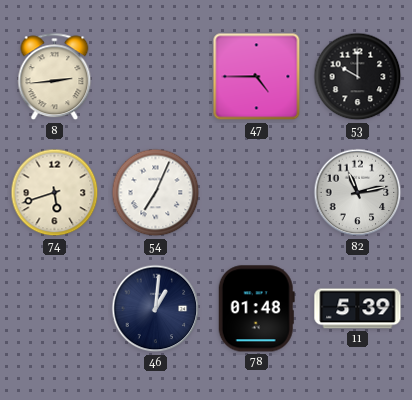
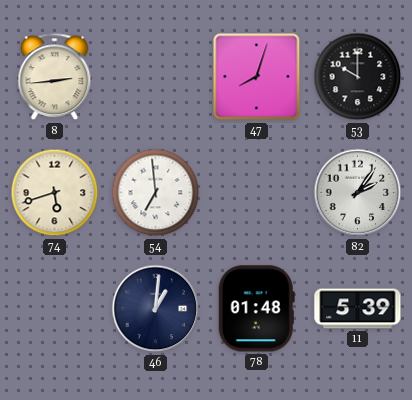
47: 4:45 -> 8:03 (257, 77)
54: 7:04 -> 6:59 (156, 193)
82: 11:13 -> 2:06 (358, 193)
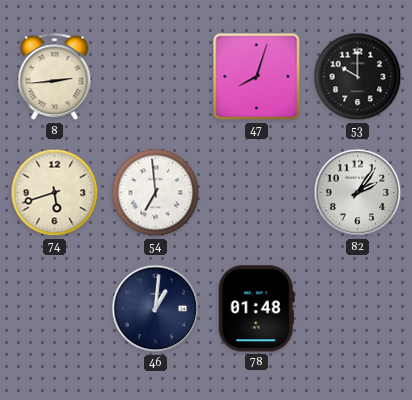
11: 5:39 -> none (358, 309)
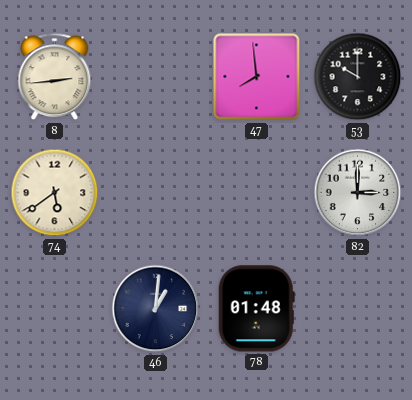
47: 8:03 -> 7:59 (257, 77)
74: 5:42 -> 5:39 (55, 193)
54: 6:59 -> none (156, 193)
82: 2:06 -> 3:00 (358, 193)
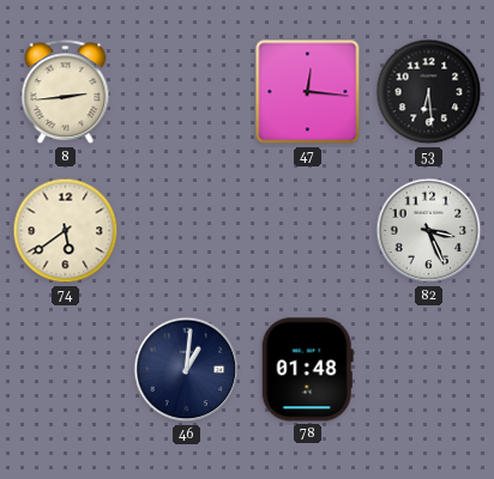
47: 7:59 -> 12:16 (308, 92)
53: 10:00 -> 6:29 (429, 92)
82: 3:00 -> 3:26 (429, 231)
